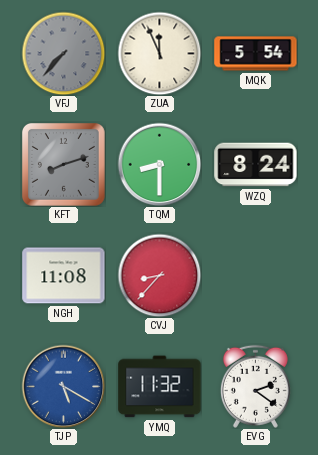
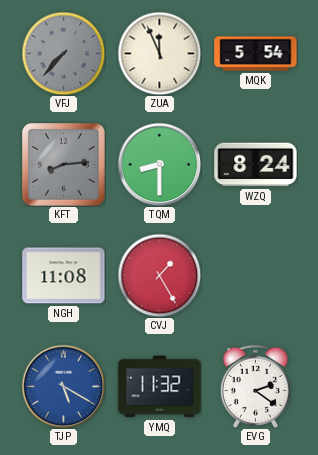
KFT: 8:12 -> 8:14 (64, 165)
CVJ: 8:37 -> 1:25 (159, 275)
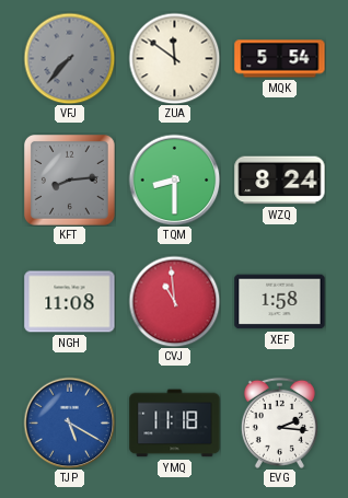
ZUA: 11:56 -> 11:51 (174, 58)
CVJ: 1:25 -> 10:59 (174, 301)
XEF: none -> 1:58 (280, 302)
YMQ: 11:32 -> 11:18 (175, 424)
EVG: 2:21 -> 2:16 (279, 422)
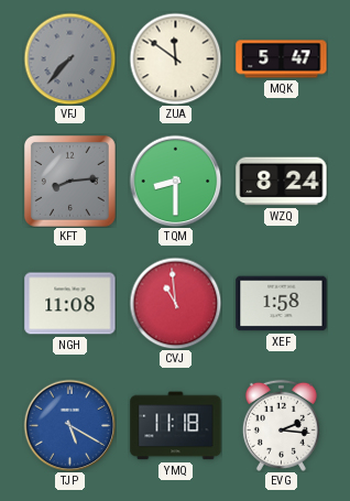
MQK: 5:54 -> 5:47 (282, 59)
